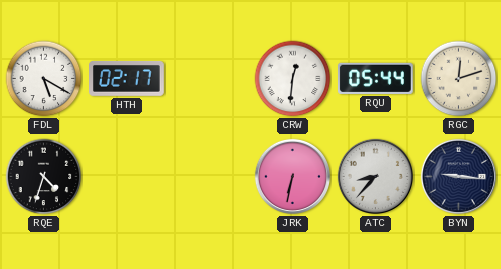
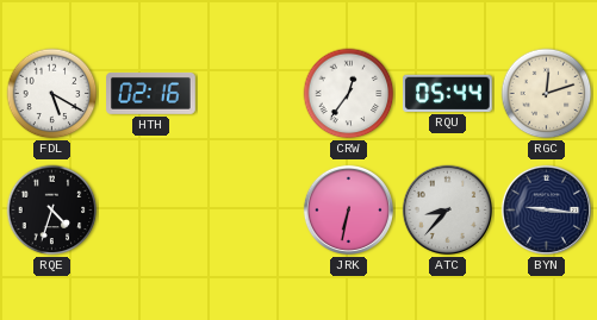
HTH: 02:17 -> 02:16 (151, 94)
CRW: 12:31 -> 12:36 (349, 94)
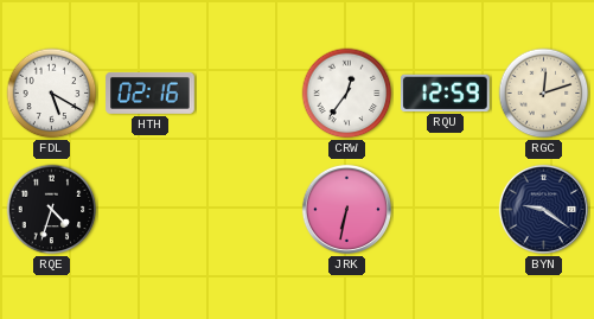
RQU: 05:44 -> 12:59 (446, 92)
ATC: 8:37 -> none (447, 209)
BYN: 9:16 -> 9:21 (543, 209)
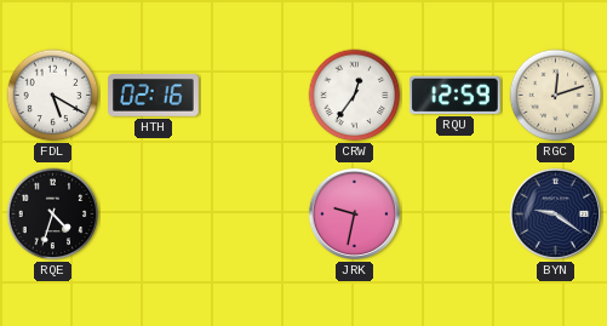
JRK: 6:32 -> 9:32 (354, 213)
